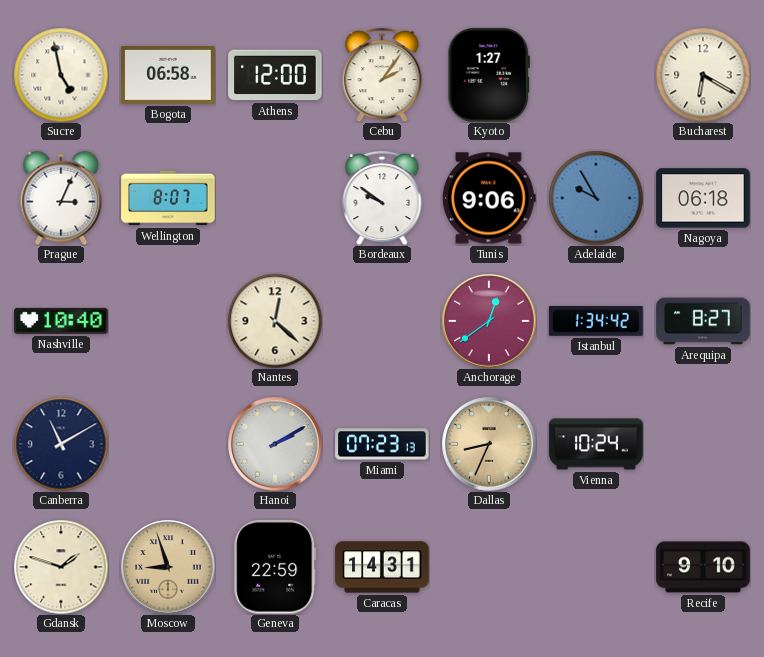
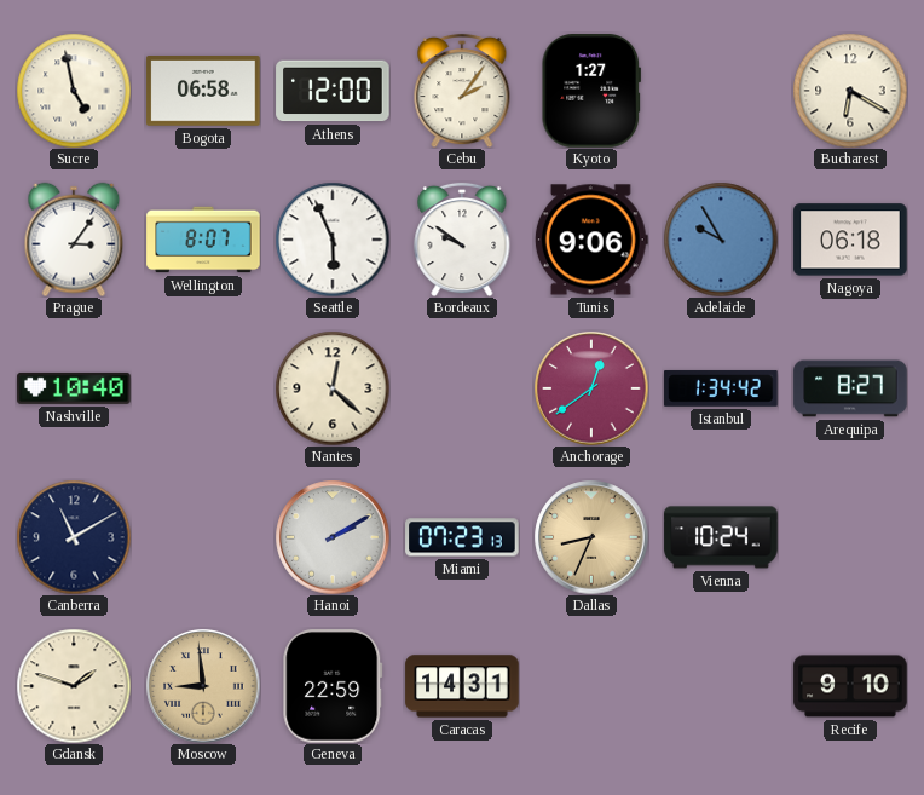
Prague: 3:04 -> 3:06 (74, 240)
Seattle: none -> 5:56 (333, 240)
Moscow: 8:57 -> 8:59 (203, 686)
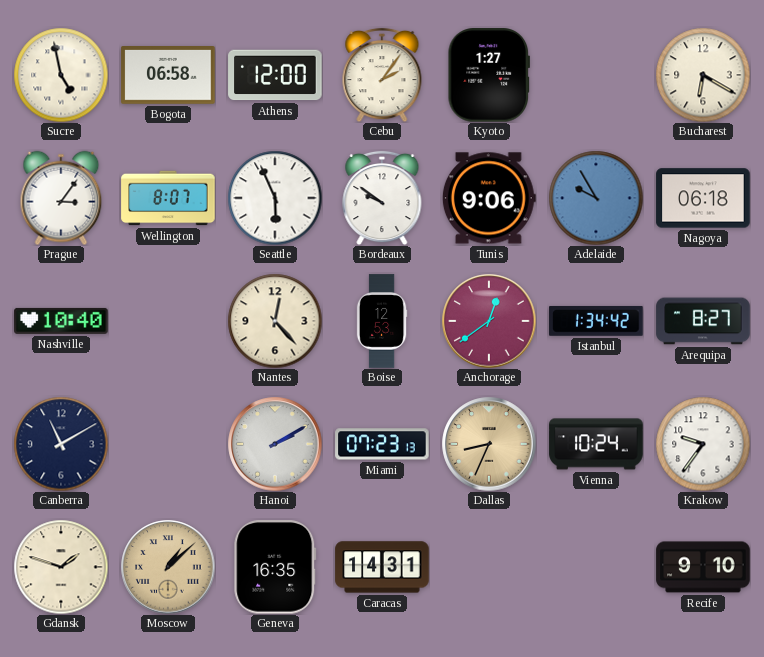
Nantes: 12:22 -> 12:23 (275, 321)
Boise: none -> 12:53 (382, 321)
Krakow: none -> 9:36 (703, 444)
Moscow: 8:59 -> 1:08 (168, 567)
Geneva: 22:59 -> 16:35 (275, 567)
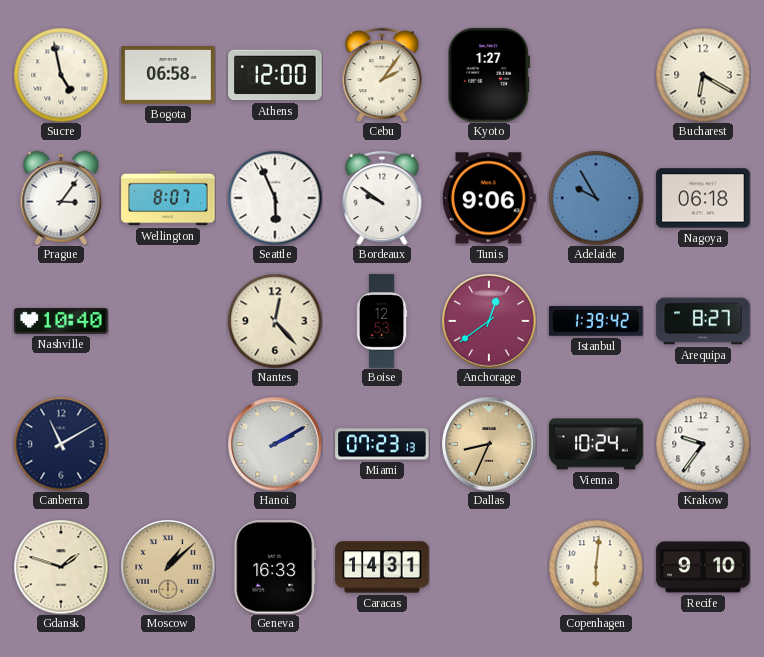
Istanbul: 1:34 -> 1:39 (596, 321)
Geneva: 16:35 -> 16:33 (275, 567)
Copenhagen: none -> 6:01 (596, 567)
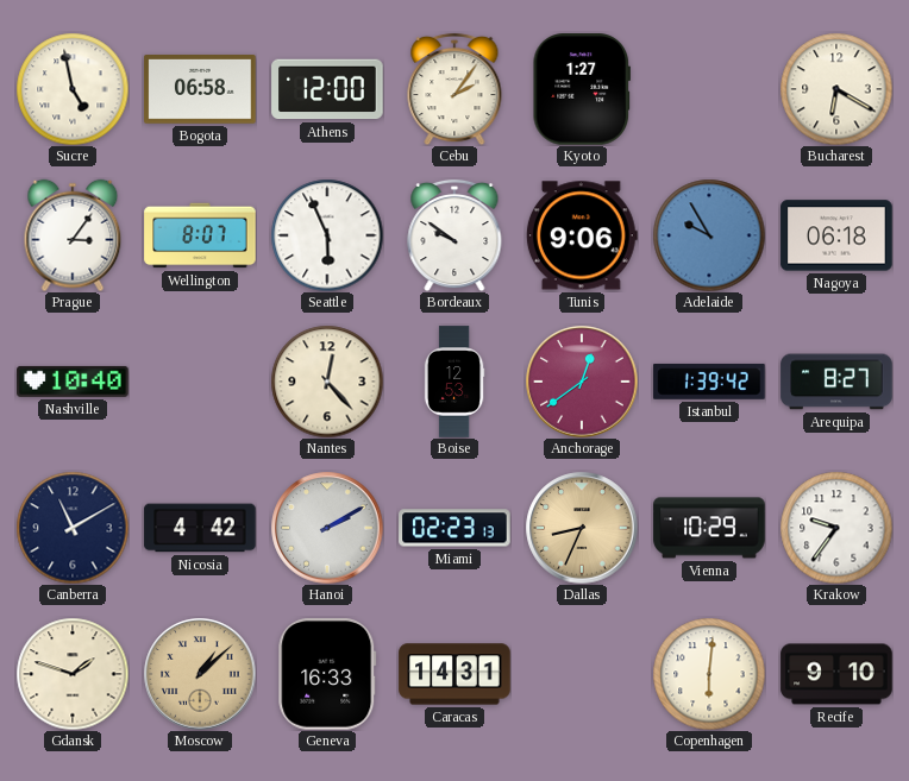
Nicosia: none -> 4:42 (200, 528)
Miami: 07:23 -> 02:23 (454, 528)
Vienna: 10:24 -> 10:29 (709, 528)
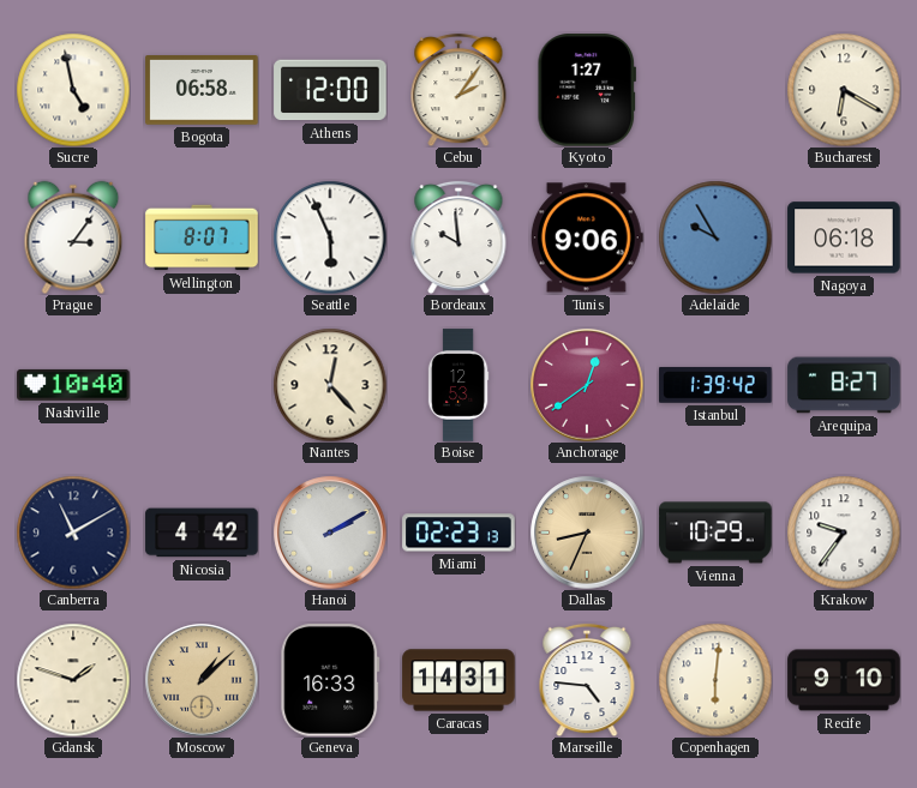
Bordeaux: 9:51 -> 9:59 (458, 237)
Marseille: none -> 4:46 (587, 680)
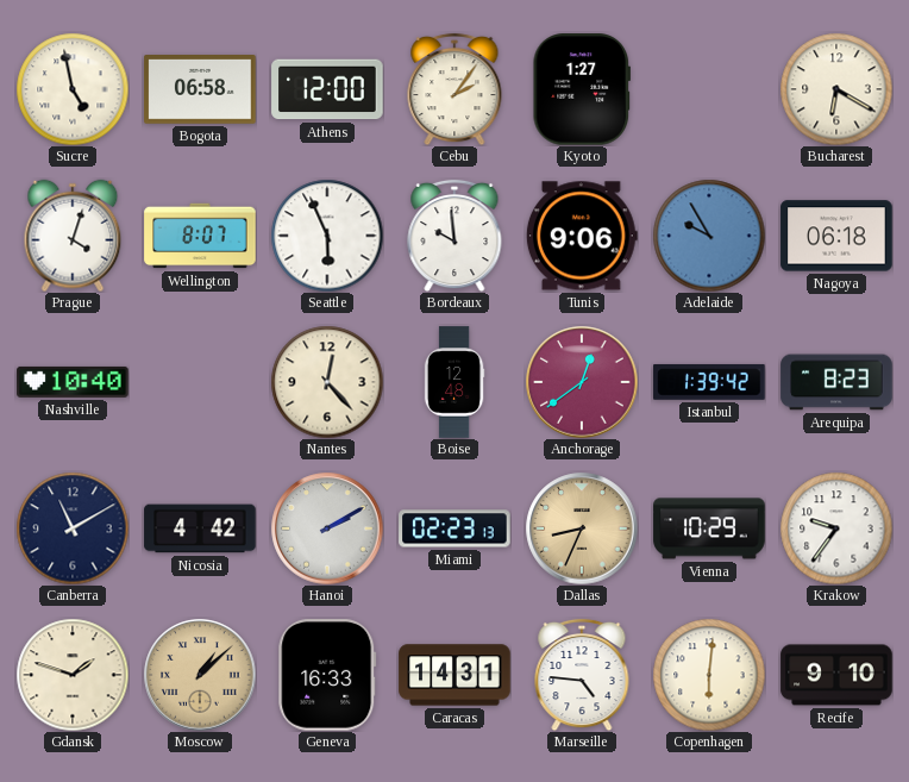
Prague: 3:06 -> 4:03 (73, 236)
Boise: 12:53 -> 12:48 (454, 382)
Arequipa: 8:27 -> 8:23 (836, 382)
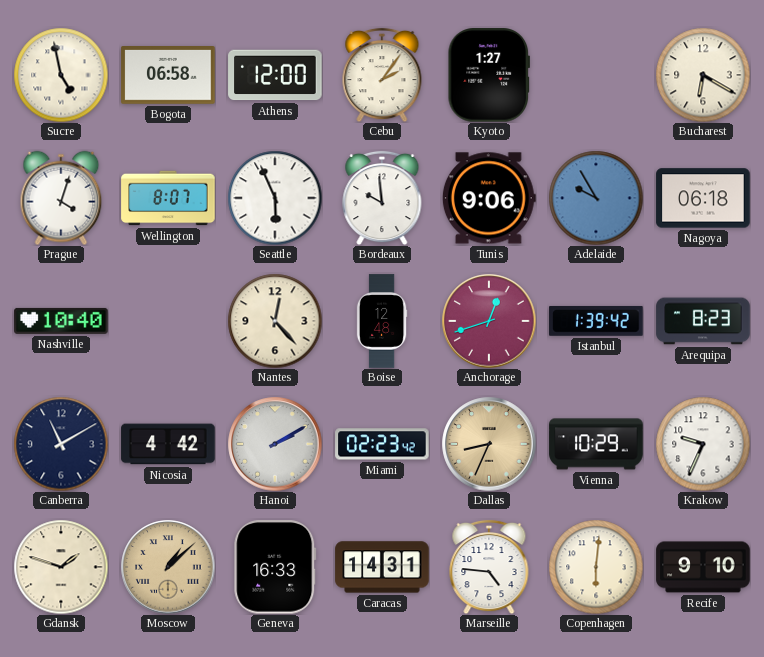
Anchorage: 12:39 -> 12:42 (489, 321)
Miami: 02:23:13 -> 02:23:42 (382, 444)
Krakow: 9:36 -> 9:34 (703, 444)
